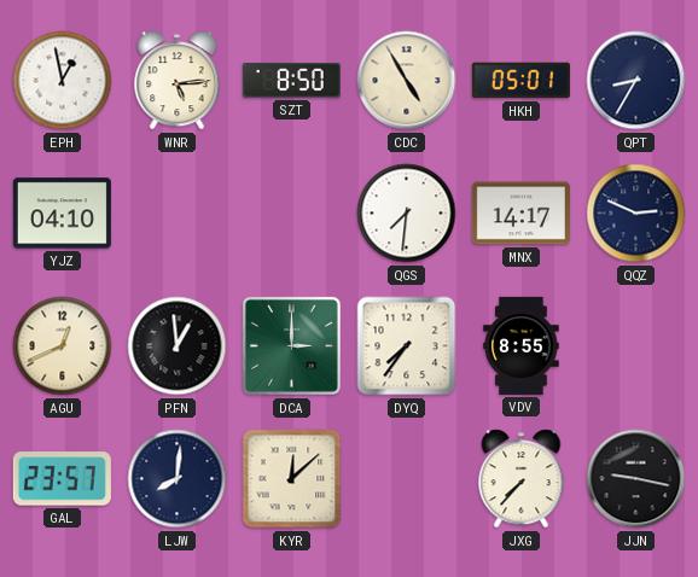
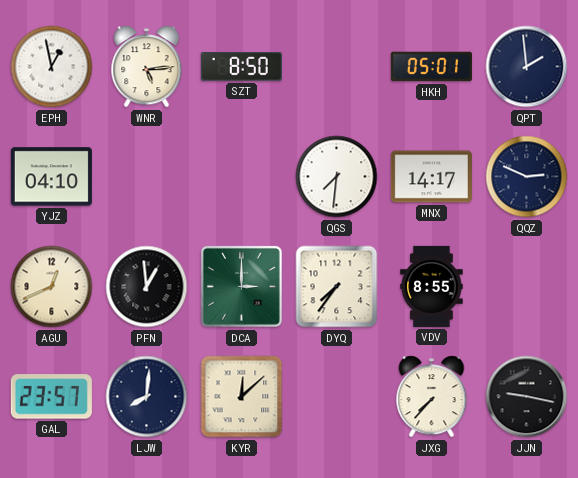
CDC: 4:55 -> none (407, 81)
QPT: 8:35 -> 1:59 (527, 67)
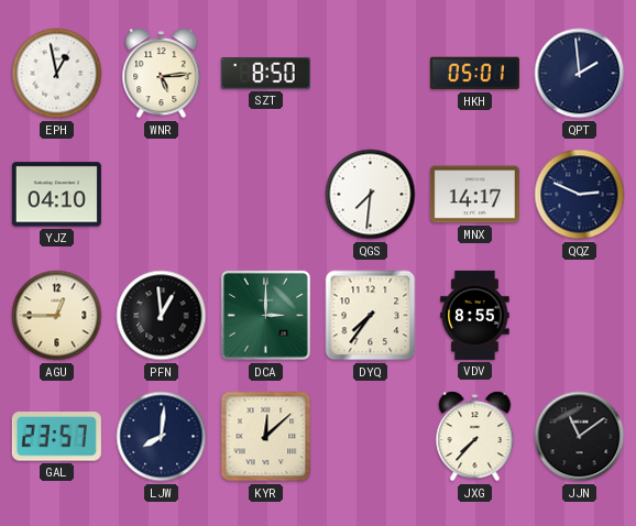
AGU: 12:41 -> 12:45 (57, 316)
JJN: 9:17 -> 11:09 (580, 437)
